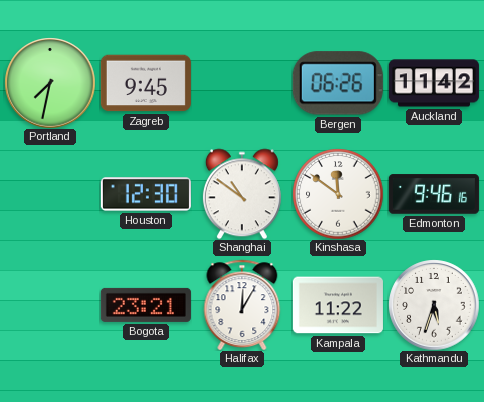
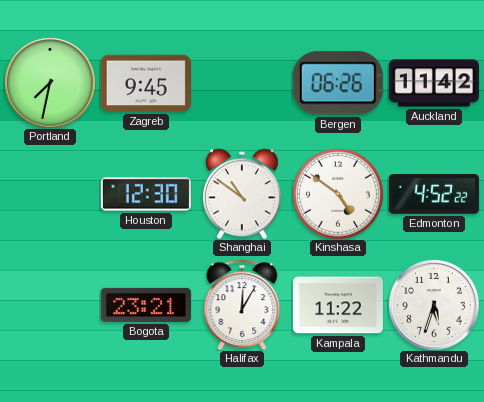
Kinshasa: 11:51 -> 4:51 (338, 194)
Edmonton: 9:46 -> 4:52 (434, 194)
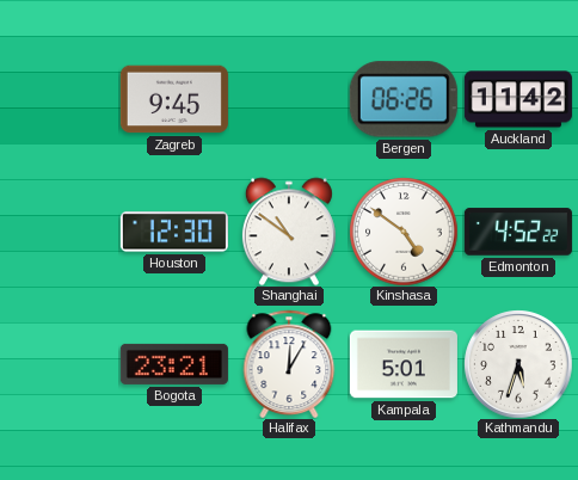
Portland: 7:32 -> none (50, 83)
Kampala: 11:22 -> 5:01 (404, 364)
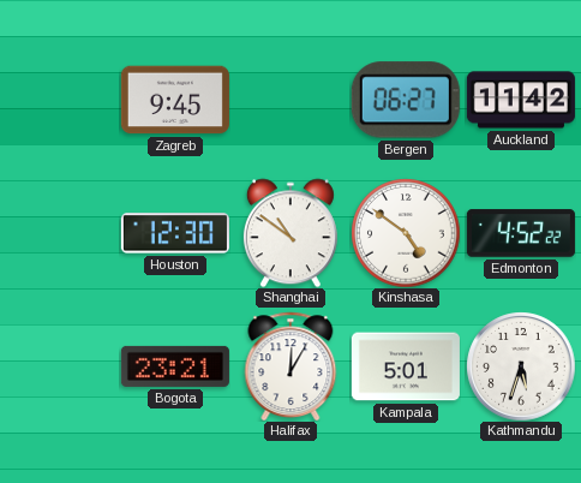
Bergen: 06:26 -> 06:27 (406, 100)
